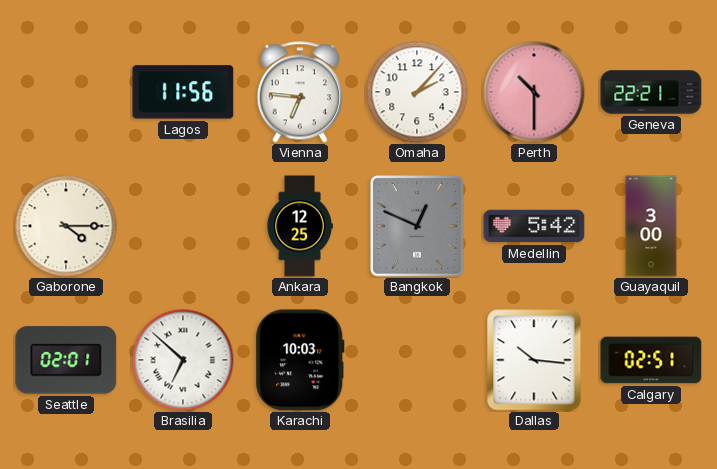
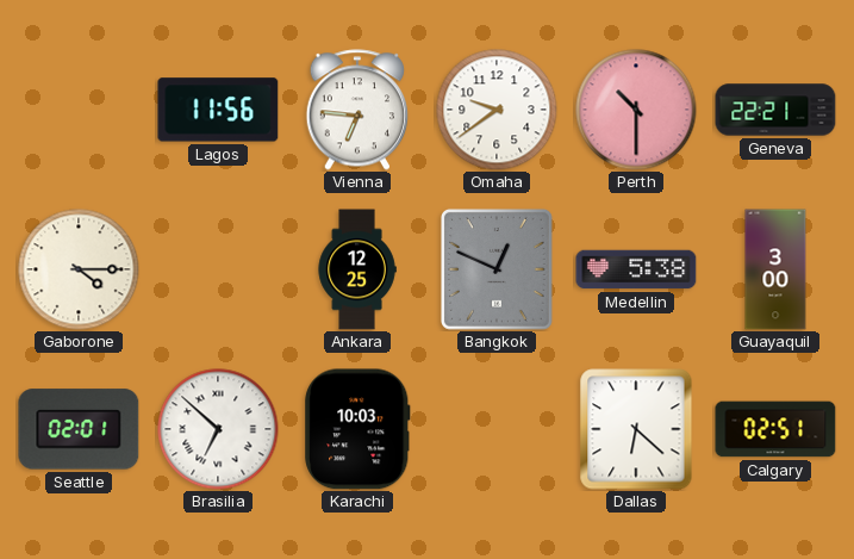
Omaha: 2:07 -> 9:39 (497, 110)
Medellin: 5:42 -> 5:38 (636, 269)
Dallas: 10:16 -> 6:22 (636, 429)
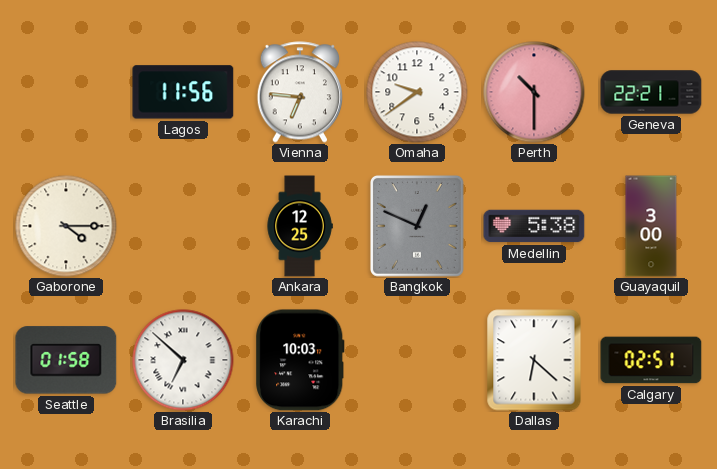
Seattle: 02:01 -> 01:58 (66, 360)
